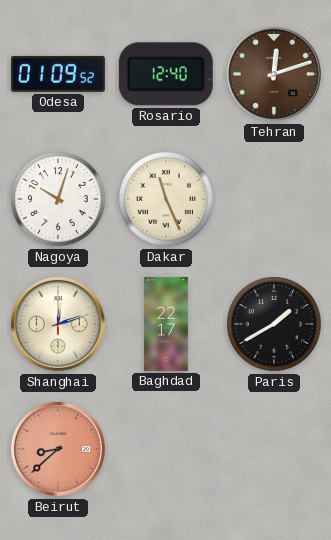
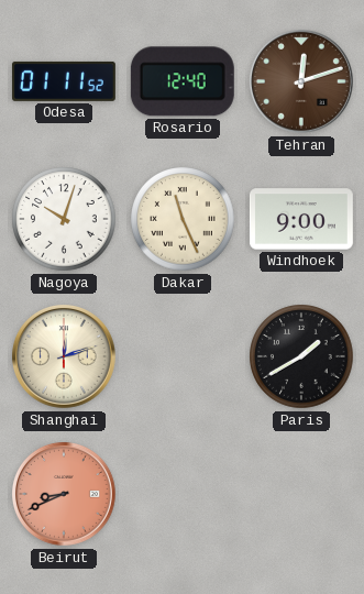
Odesa: 01:09 -> 01:11 (64, 81)
Windhoek: none -> 9:00 (301, 219)
Baghdad: 22:17 -> none (166, 325)
Beirut: 8:38 -> 8:41 (64, 494)
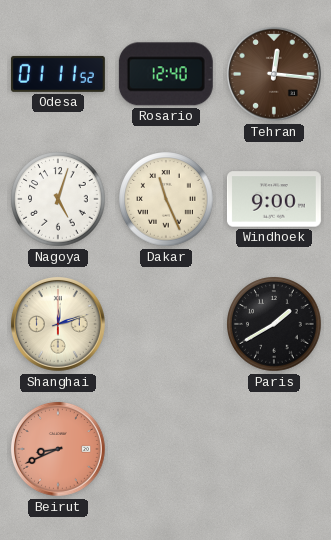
Tehran: 12:12 -> 12:16 (274, 74)
Nagoya: 10:03 -> 5:03 (58, 199)
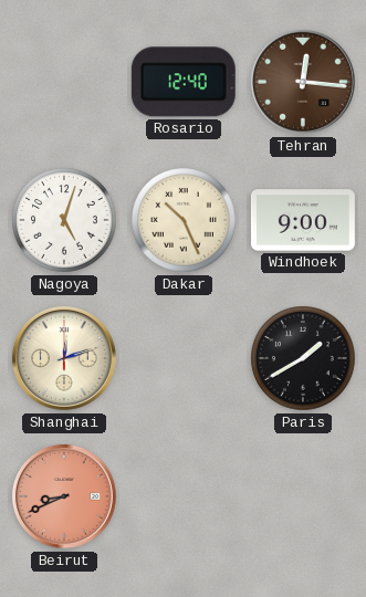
Odesa: 01:11 -> none (58, 74)
Dakar: 11:26 -> 10:26 (184, 220)
